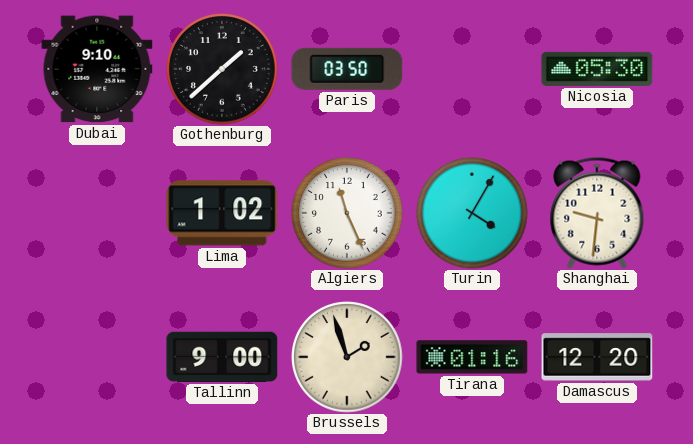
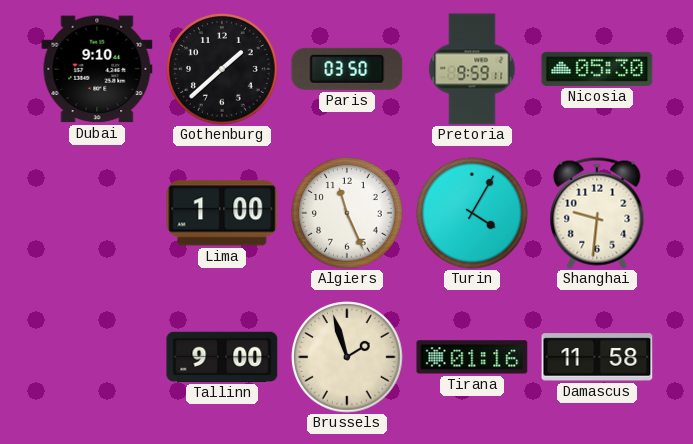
Pretoria: none -> 9:59 (472, 69)
Lima: 1:02 -> 1:00 (222, 213)
Damascus: 12:20 -> 11:58 (597, 357)
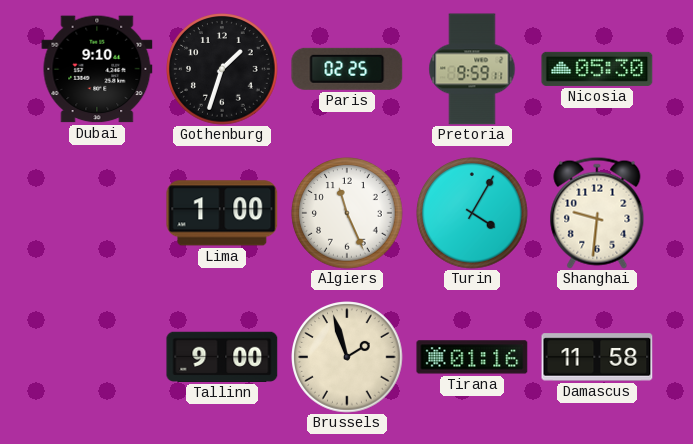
Gothenburg: 1:38 -> 1:33 (222, 69)
Paris: 03:50 -> 02:25 (347, 69)
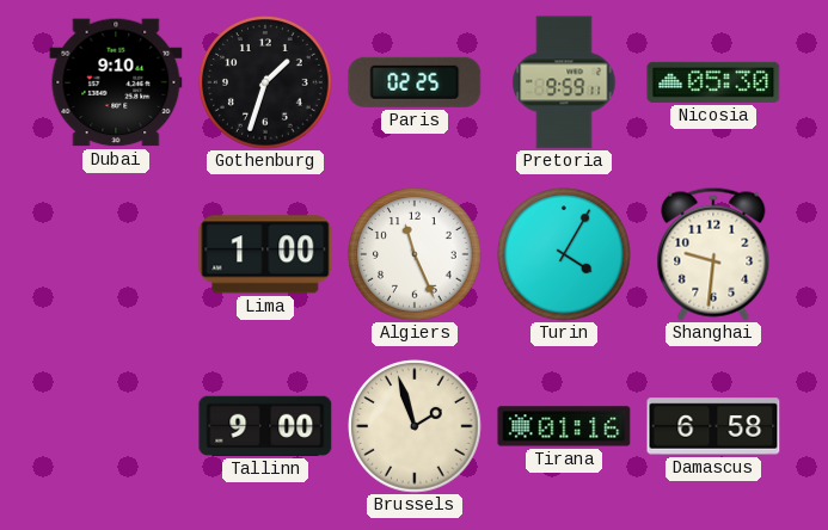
Damascus: 11:58 -> 6:58 (713, 426)
